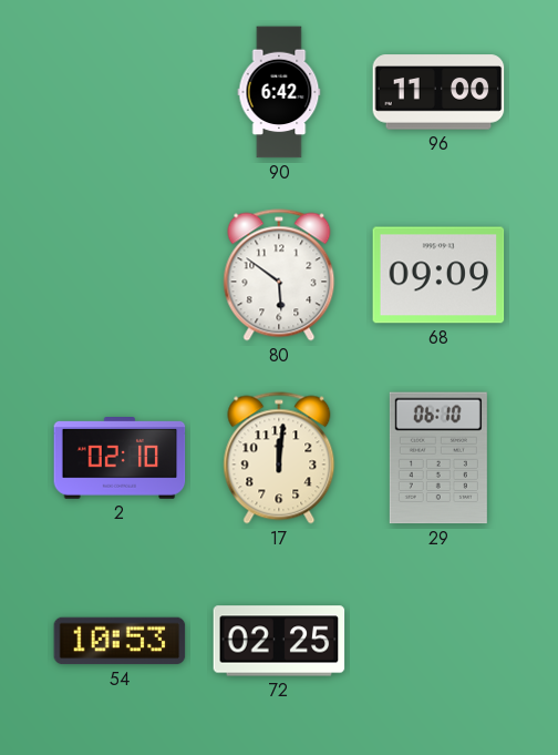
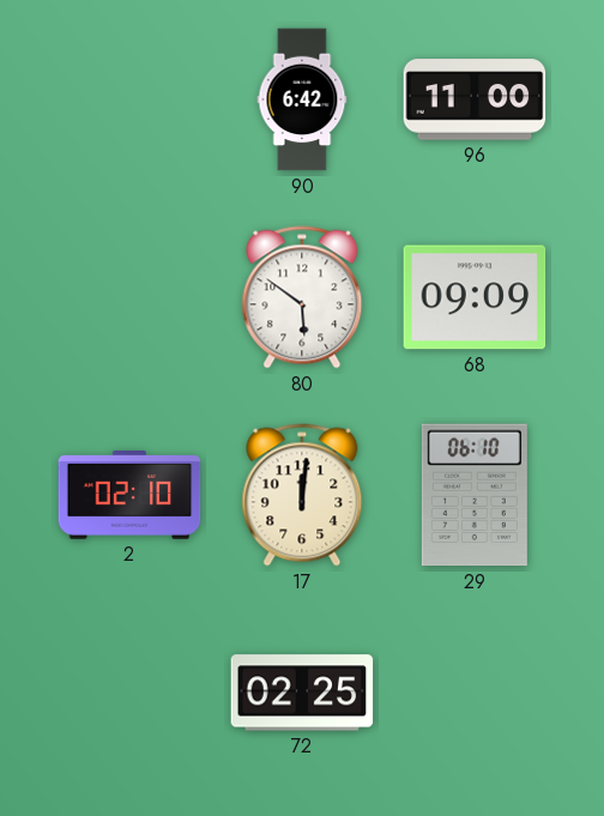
54: 10:53 -> none (120, 641)
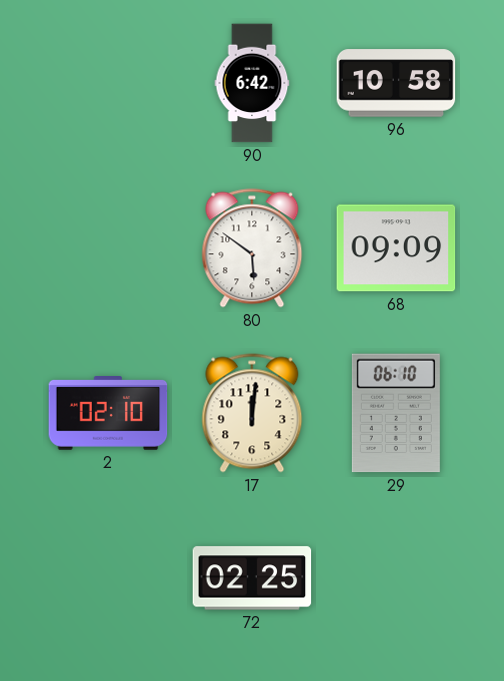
96: 11:00 -> 10:58 (396, 83)
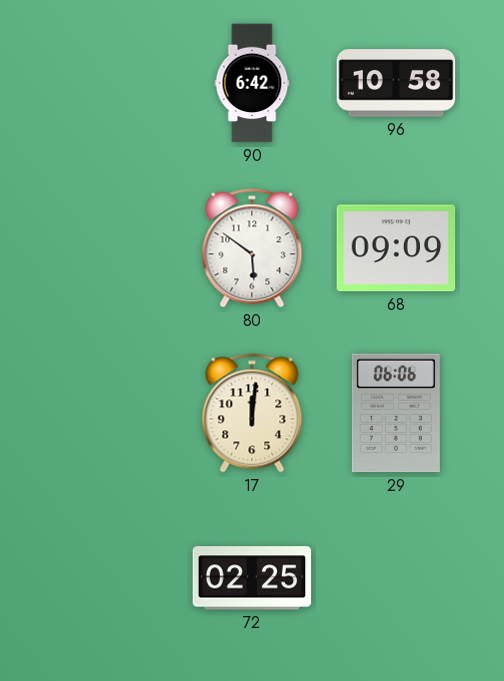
2: 02:10 -> none (108, 414)
29: 06:10 -> 06:06 (396, 413)
